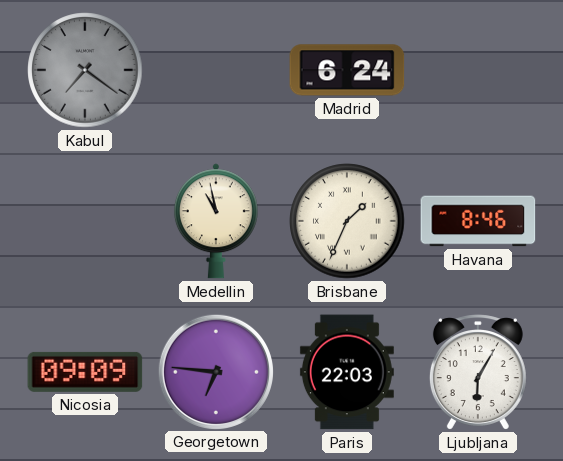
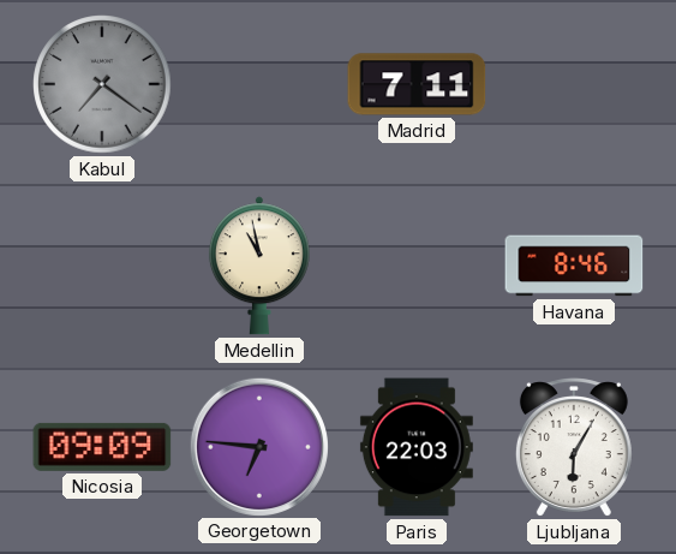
Madrid: 6:24 -> 7:11 (417, 84)
Brisbane: 1:34 -> none (347, 221)
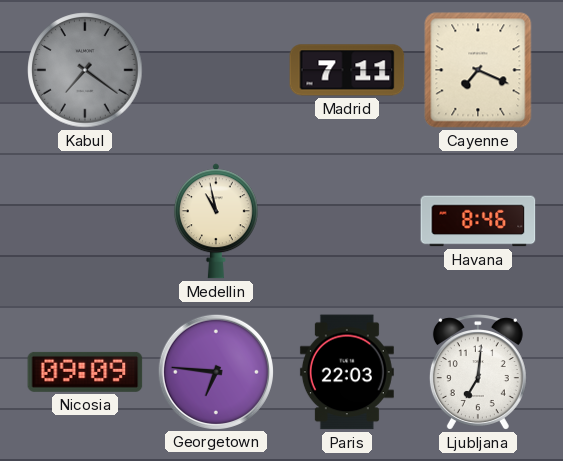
Cayenne: none -> 7:19 (478, 70)
Ljubljana: 6:05 -> 7:01 (478, 372)
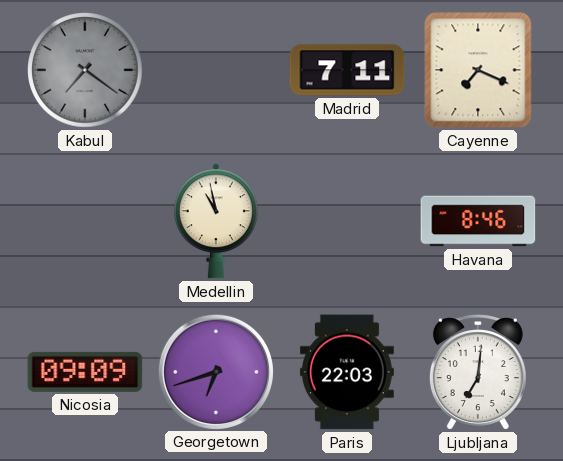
Georgetown: 6:46 -> 6:42 (215, 371)
